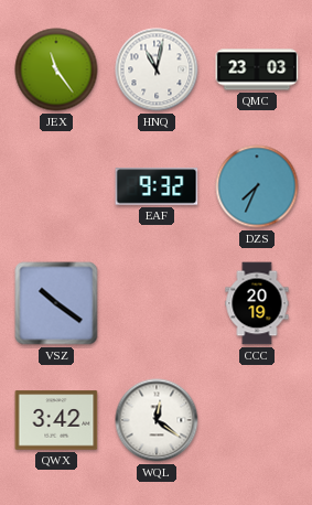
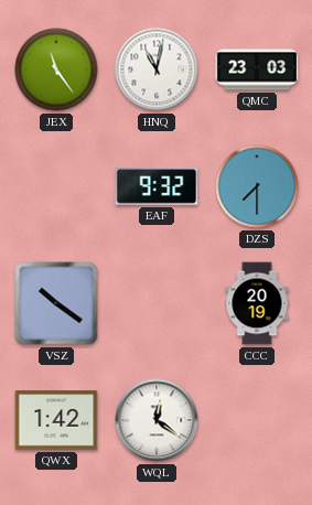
DZS: 7:34 -> 7:30 (257, 186)
QWX: 3:42 -> 1:42 (56, 420)
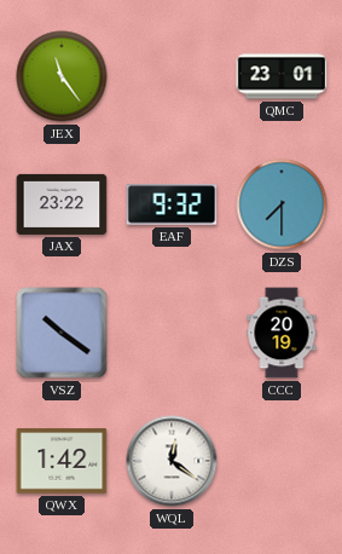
HNQ: 11:02 -> none (157, 69)
QMC: 23:03 -> 23:01 (282, 76)
JAX: none -> 23:22 (62, 204)
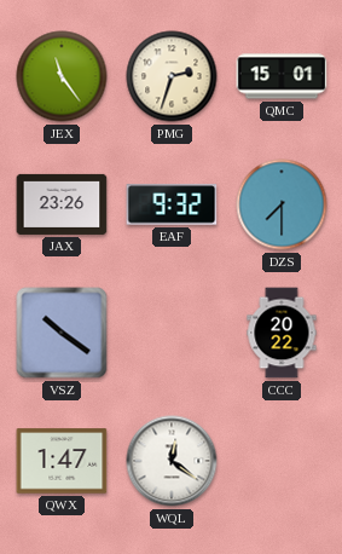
PMG: none -> 2:33 (172, 76)
QMC: 23:01 -> 15:01 (282, 76)
JAX: 23:22 -> 23:26 (62, 204)
CCC: 20:19 -> 20:22 (282, 333)
QWX: 1:42 -> 1:47 (62, 461)
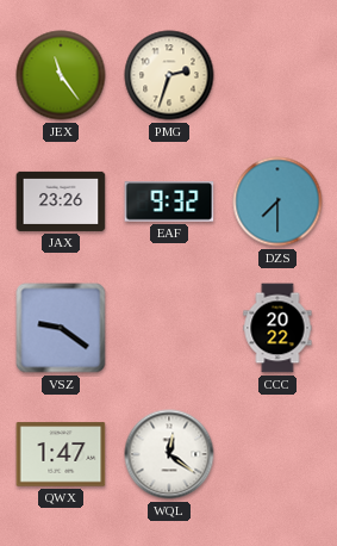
QMC: 15:01 -> none (282, 76)
VSZ: 10:21 -> 9:21 (61, 328)
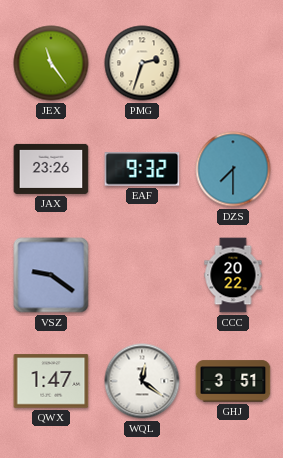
GHJ: none -> 3:51 (233, 381)
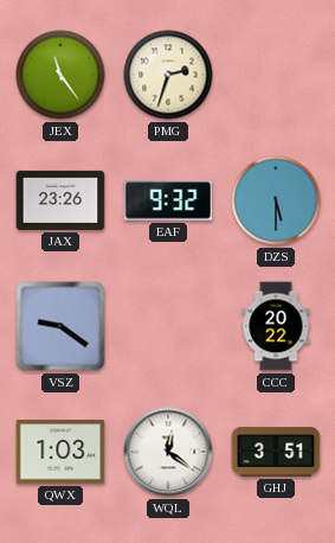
DZS: 7:30 -> 5:30 (276, 200)
QWX: 1:47 -> 1:03 (60, 452)
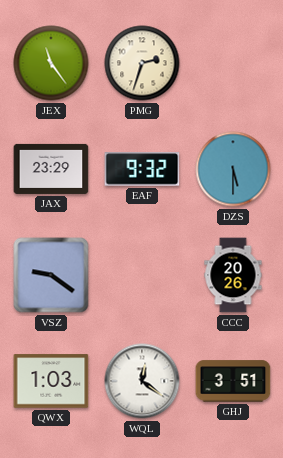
JAX: 23:26 -> 23:29 (51, 169)
CCC: 20:22 -> 20:26 (233, 275)
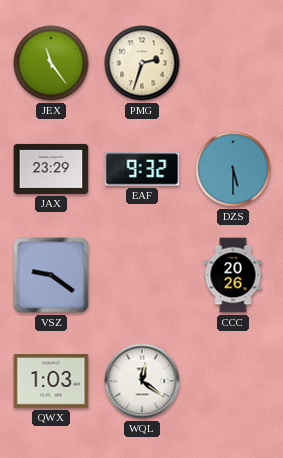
GHJ: 3:51 -> none (233, 381)
